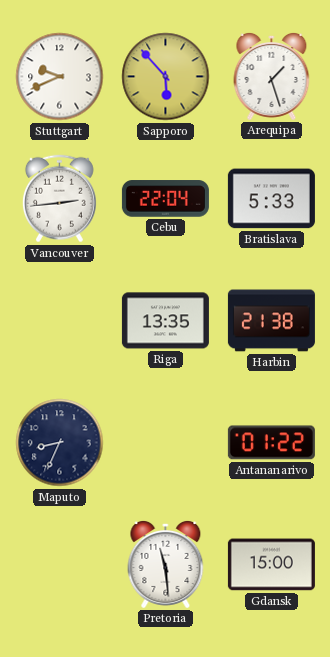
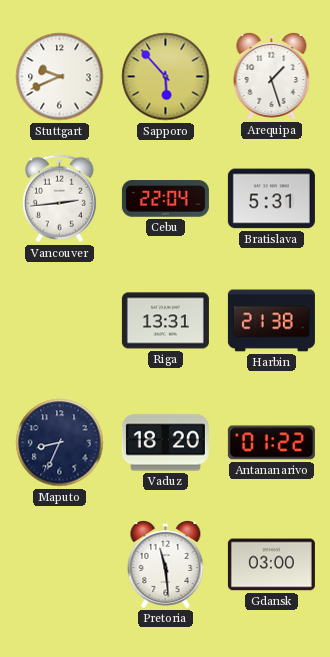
Bratislava: 5:33 -> 5:31 (271, 199)
Riga: 13:35 -> 13:31 (165, 321)
Vaduz: none -> 18:20 (165, 443)
Gdansk: 15:00 -> 03:00 (271, 565)
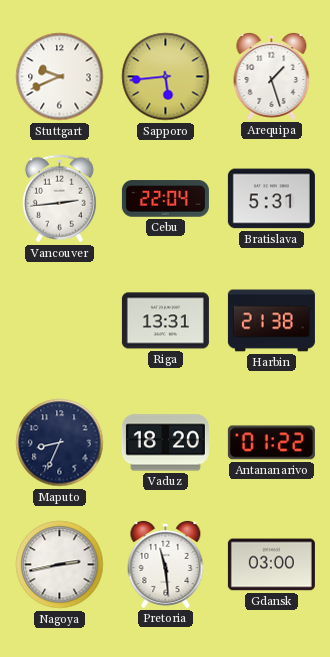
Sapporo: 5:53 -> 5:44 (166, 77)
Nagoya: none -> 2:43 (60, 565)
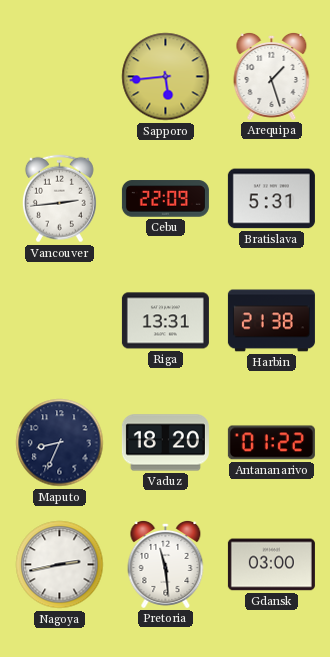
Stuttgart: 9:41 -> none (60, 77)
Cebu: 22:04 -> 22:09 (165, 199)
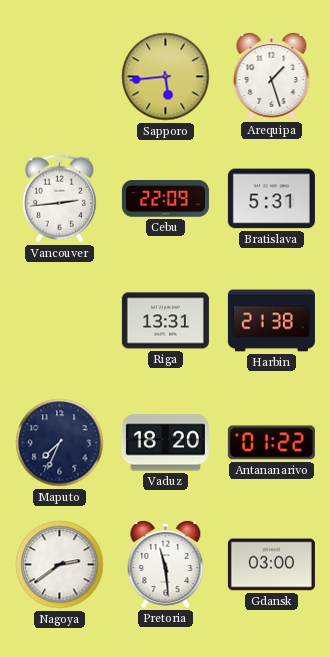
Maputo: 8:34 -> 7:34 (60, 443)
Nagoya: 2:43 -> 2:39 (60, 565)
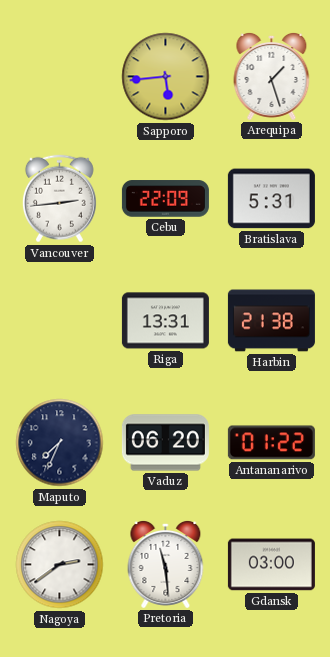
Vaduz: 18:20 -> 06:20 (165, 443)
